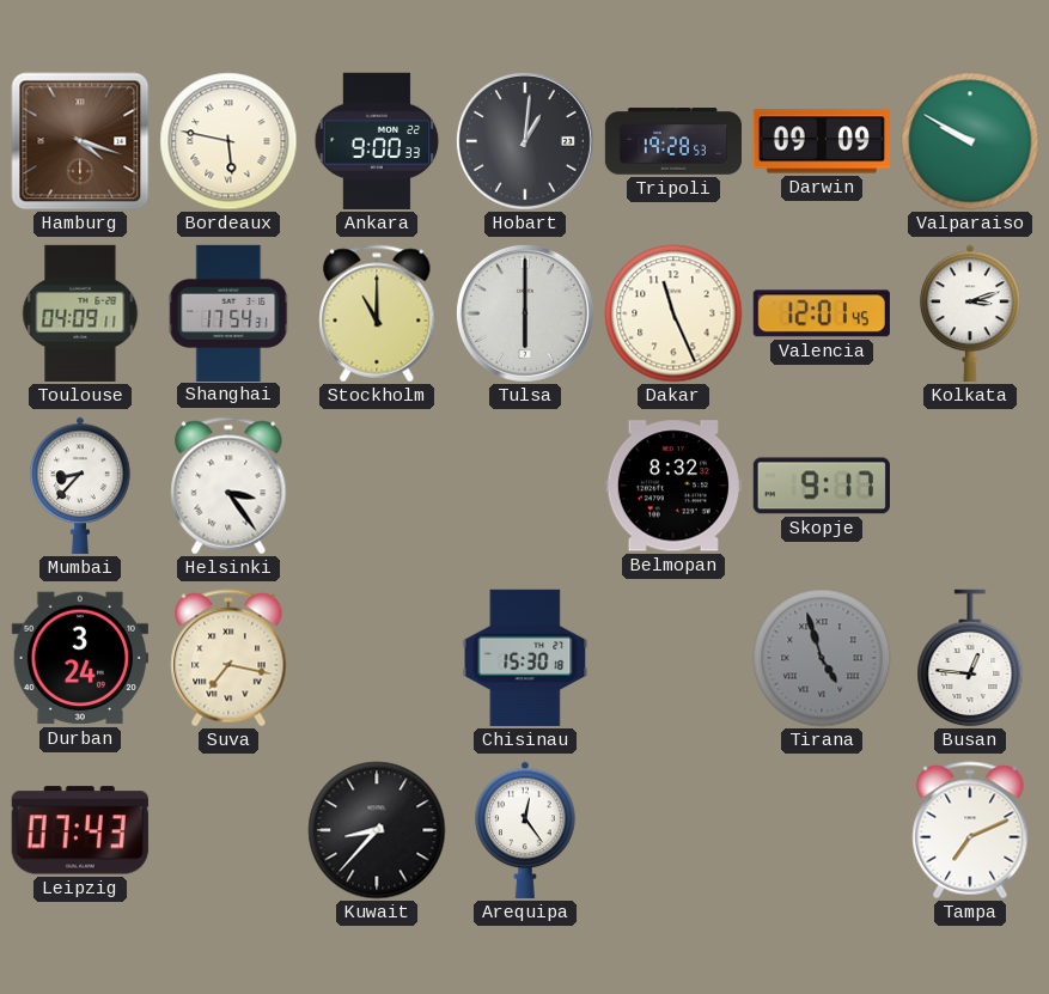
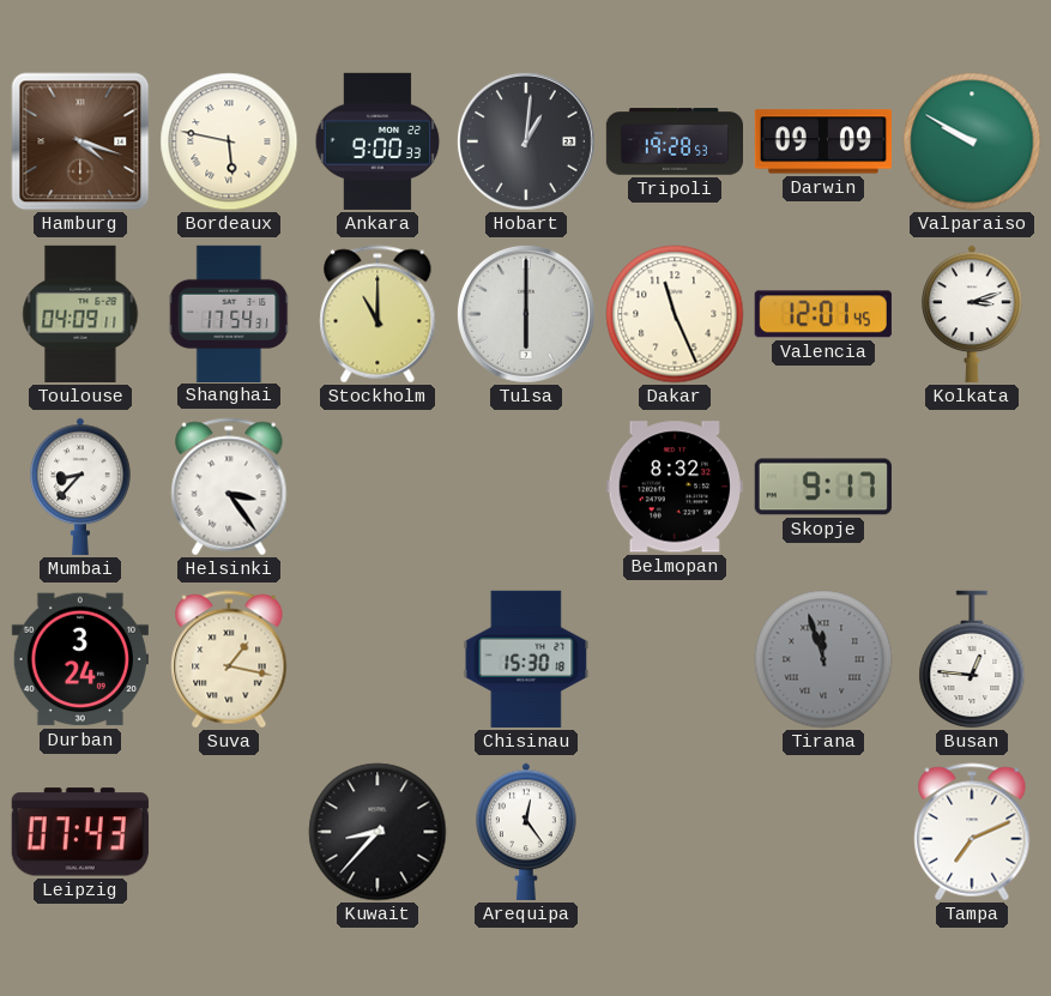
Suva: 7:17 -> 1:17 (229, 659)
Tirana: 4:57 -> 11:57 (823, 659)
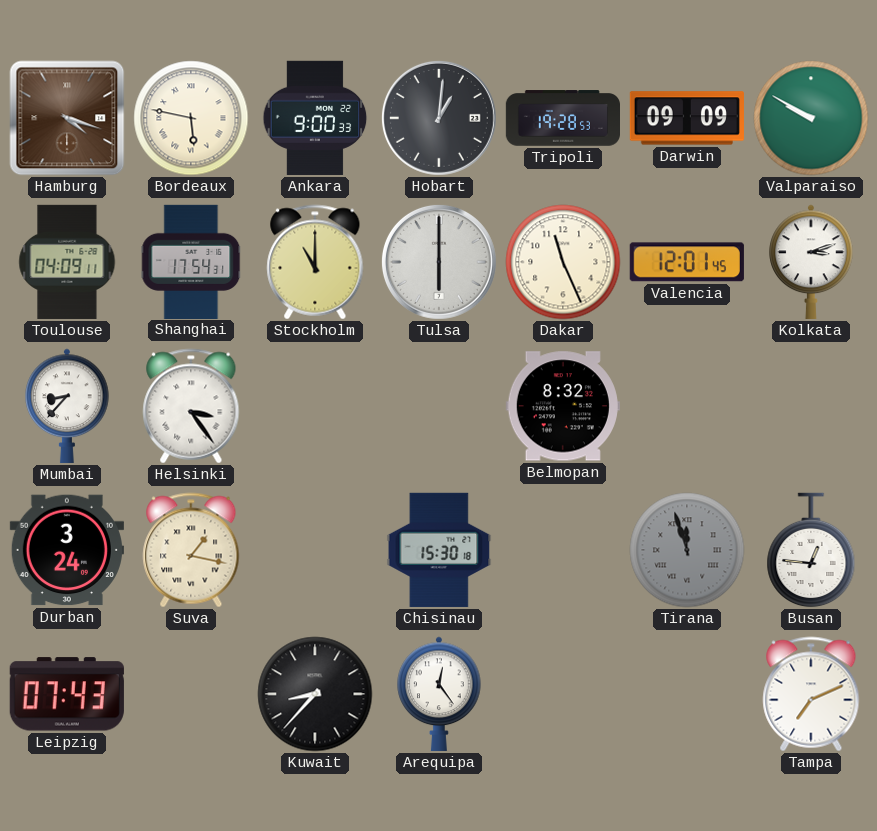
Skopje: 9:17 -> none (823, 487)
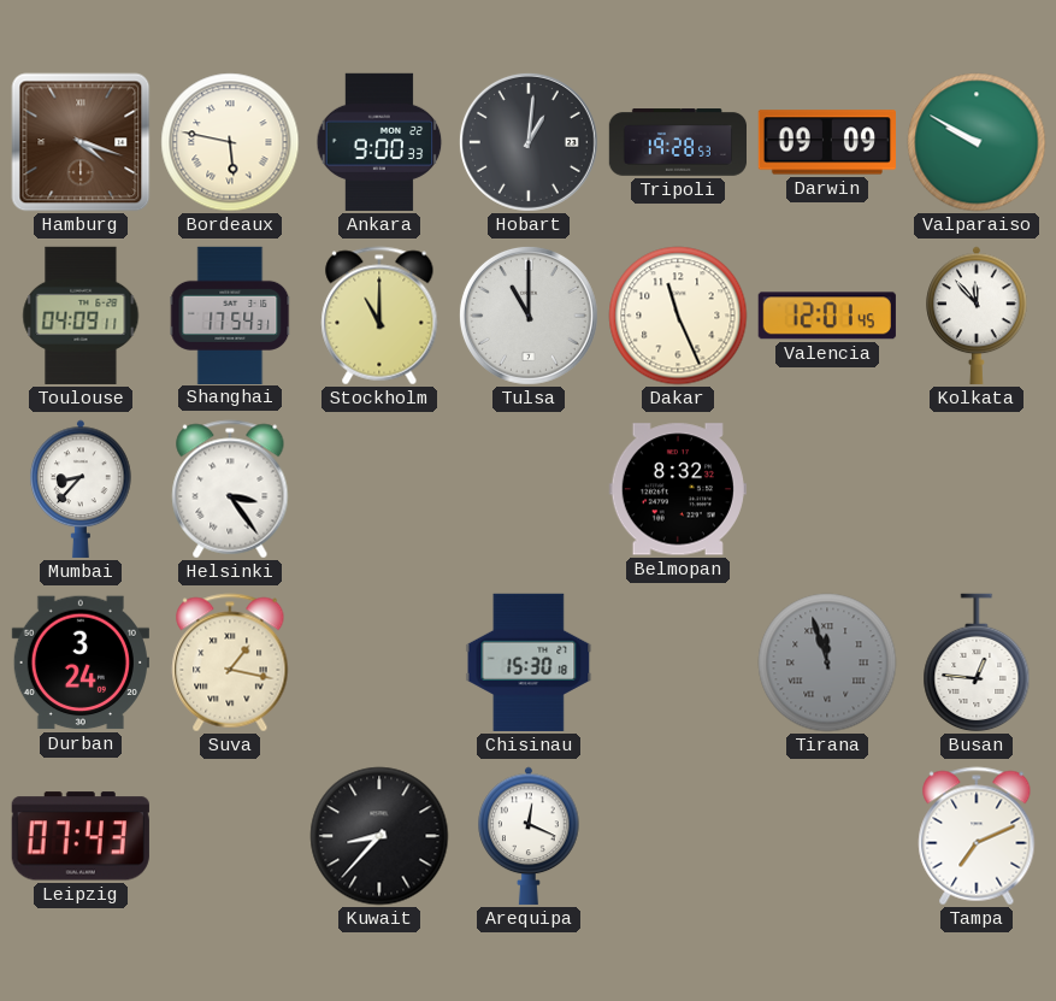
Tulsa: 6:00 -> 11:00 (529, 316)
Kolkata: 3:12 -> 11:53 (977, 316)
Arequipa: 12:24 -> 12:19 (529, 836)
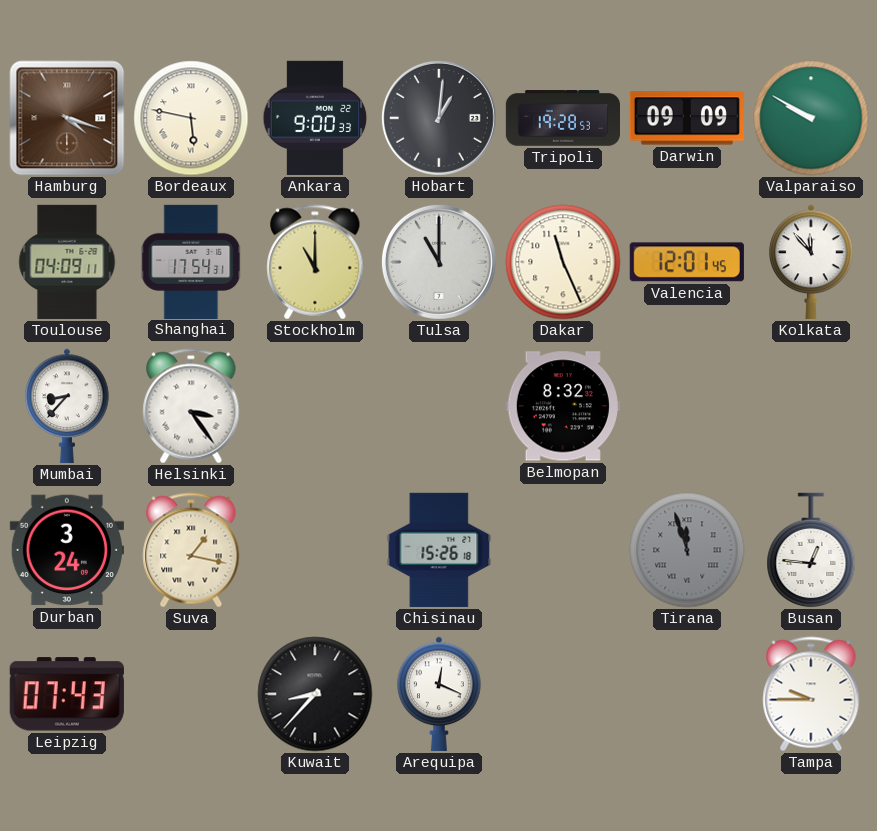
Chisinau: 15:30 -> 15:26 (439, 550)
Tampa: 7:11 -> 9:45 (811, 694)
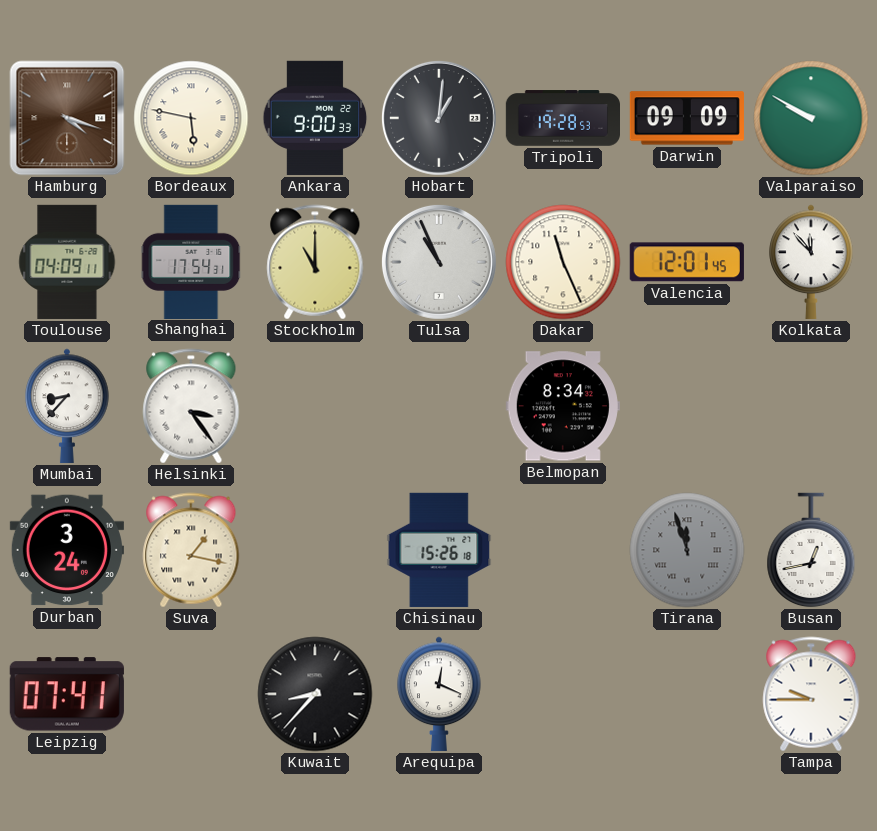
Tulsa: 11:00 -> 10:56 (439, 262)
Belmopan: 8:32 -> 8:34 (563, 406)
Busan: 12:46 -> 12:43 (811, 550)
Leipzig: 07:43 -> 07:41 (67, 694)
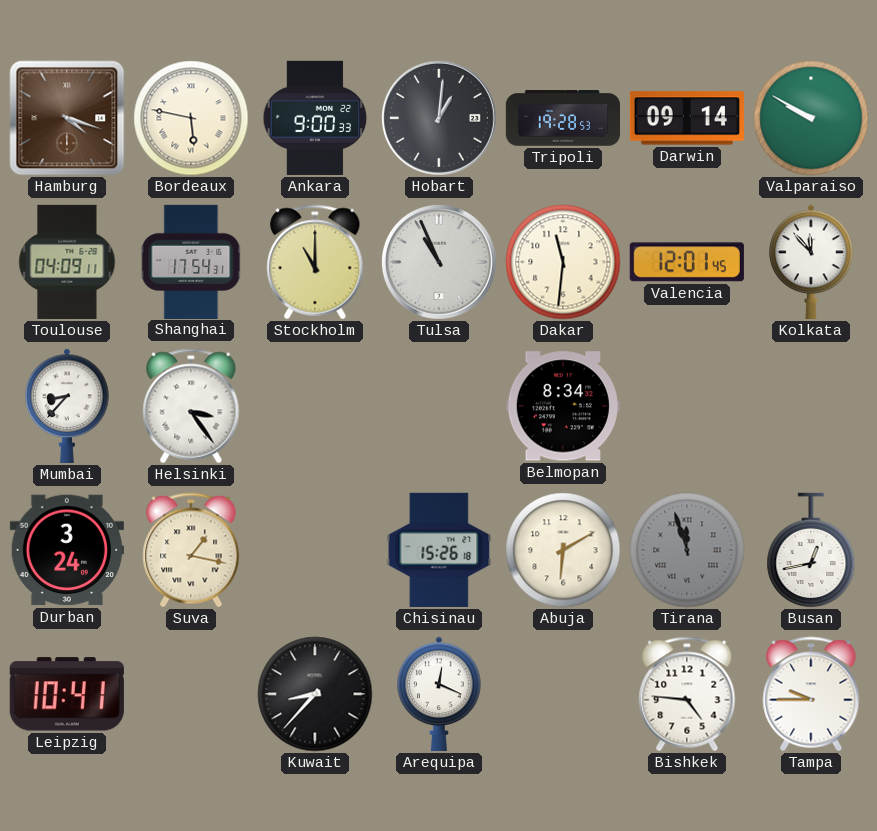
Darwin: 09:09 -> 09:14 (687, 118)
Dakar: 11:26 -> 11:31 (563, 262)
Abuja: none -> 6:10 (563, 550)
Leipzig: 07:41 -> 10:41 (67, 694)
Bishkek: none -> 4:46 (687, 694)
